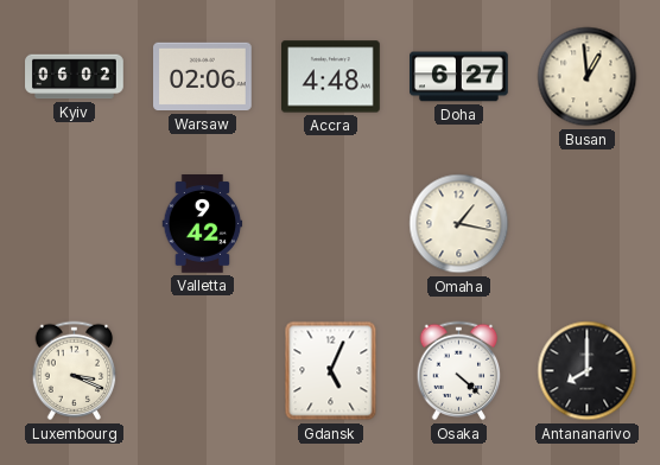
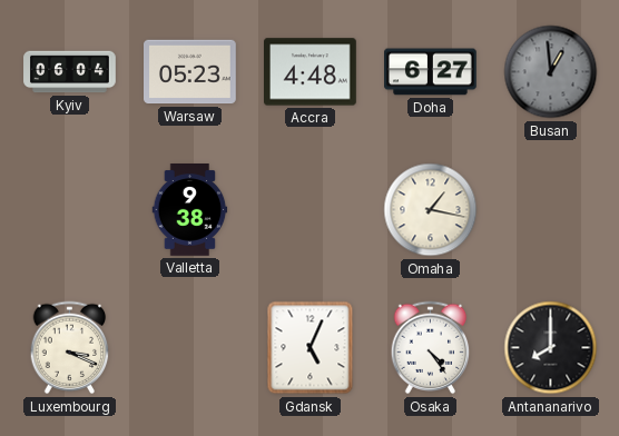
Kyiv: 06:02 -> 06:04 (70, 72)
Warsaw: 02:06 -> 05:23 (190, 72)
Busan dial: cream -> grey (551, 72)
Valletta: 9:42 -> 9:38 (190, 210)
Osaka: 4:22 -> 4:24 (431, 348)
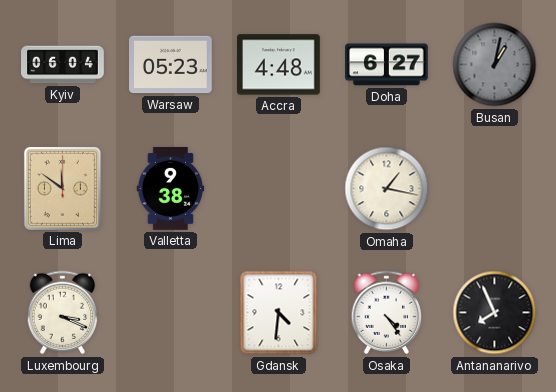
Busan: 12:59 -> 1:02 (495, 65)
Lima: none -> 11:51 (62, 188)
Gdansk: 5:04 -> 4:31 (279, 313)
Antananarivo: 8:00 -> 7:56 (495, 313)
